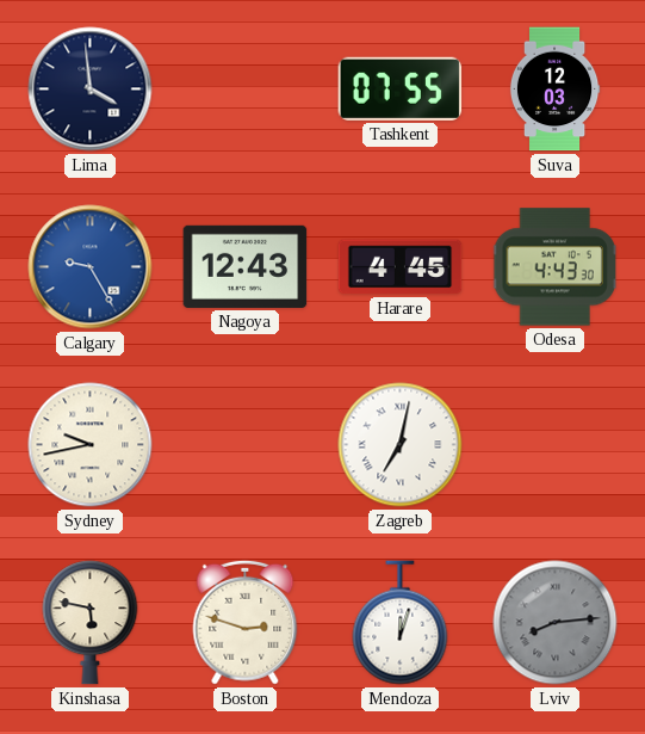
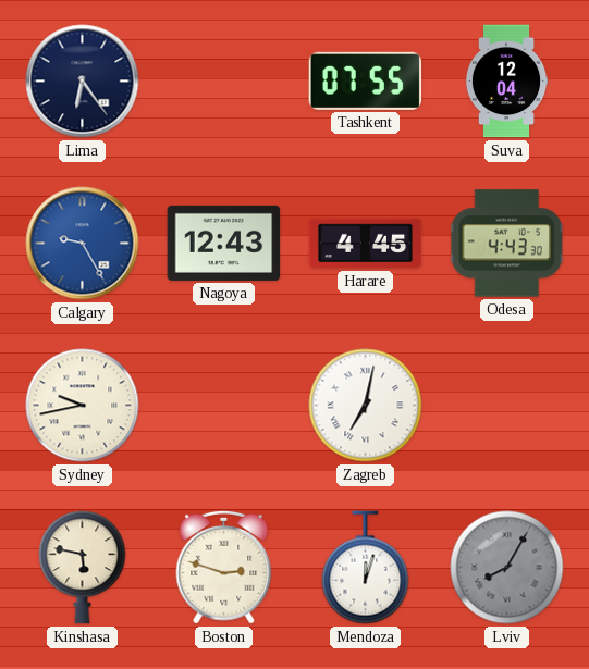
Lima: 3:59 -> 6:24 (83, 82)
Suva: 12:03 -> 12:04 (506, 82)
Lviv: 8:14 -> 8:05 (507, 568)
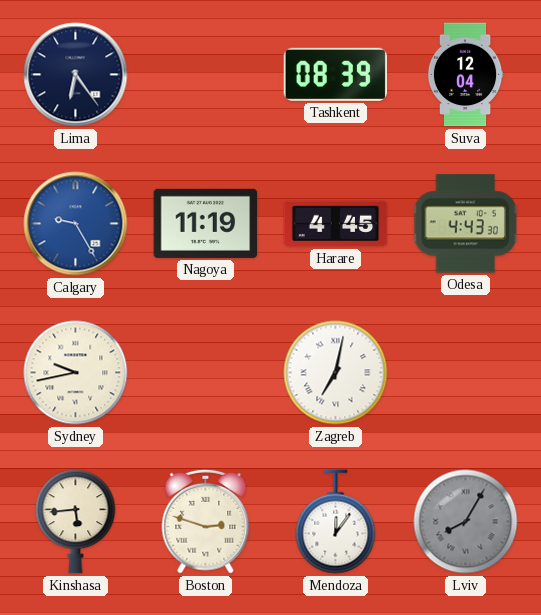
Tashkent: 07:55 -> 08:39 (336, 74)
Nagoya: 12:43 -> 11:19 (206, 223)
Kinshasa: 5:47 -> 5:44 (76, 522)
Mendoza: 12:03 -> 12:06 (336, 522)
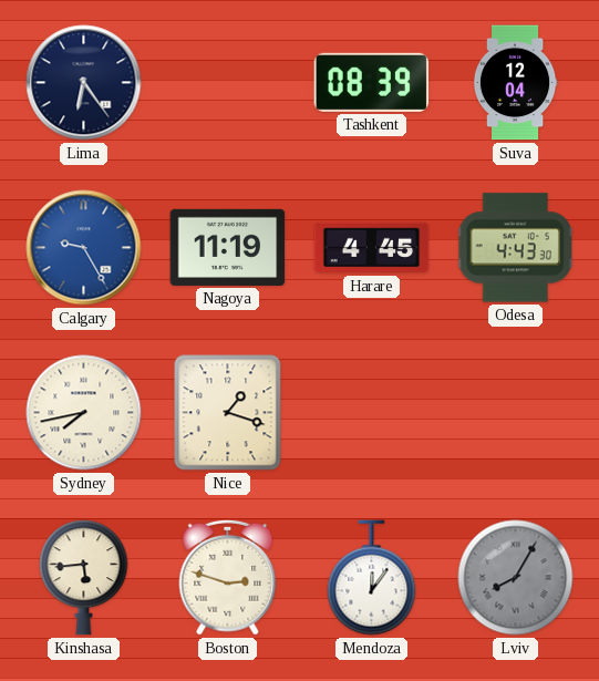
Sydney: 9:43 -> 7:43 (84, 413)
Nice: none -> 1:18 (228, 413)
Zagreb: 7:02 -> none (336, 373)
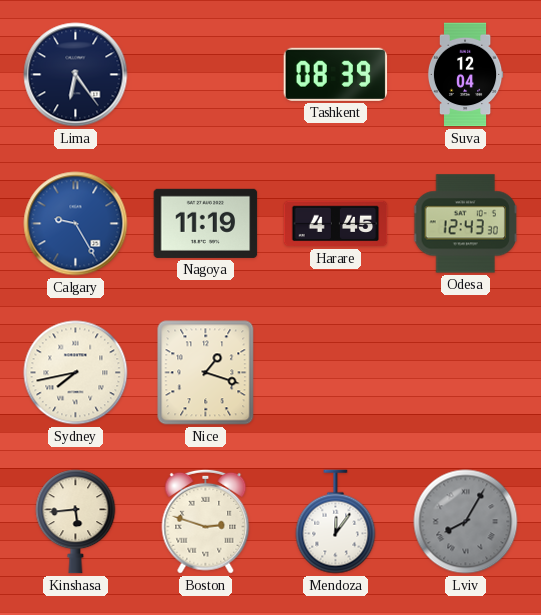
Odesa: 4:43 -> 12:43 (465, 224)
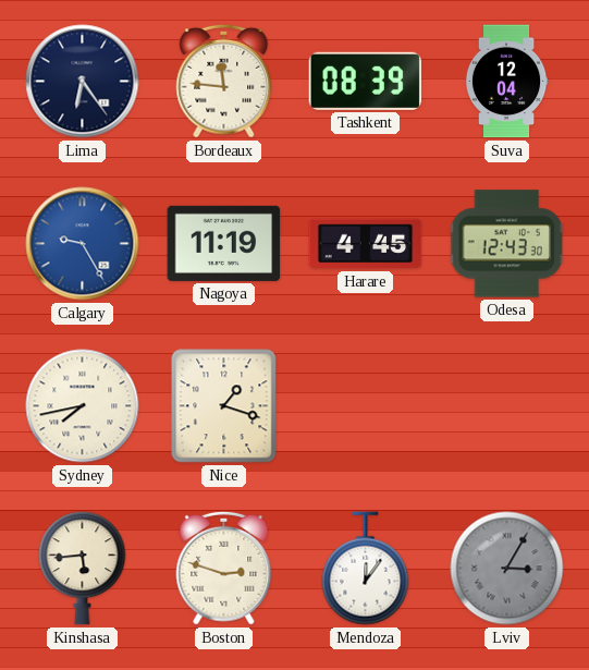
Bordeaux: none -> 11:46 (224, 81)
Lviv: 8:05 -> 3:05 (507, 569)
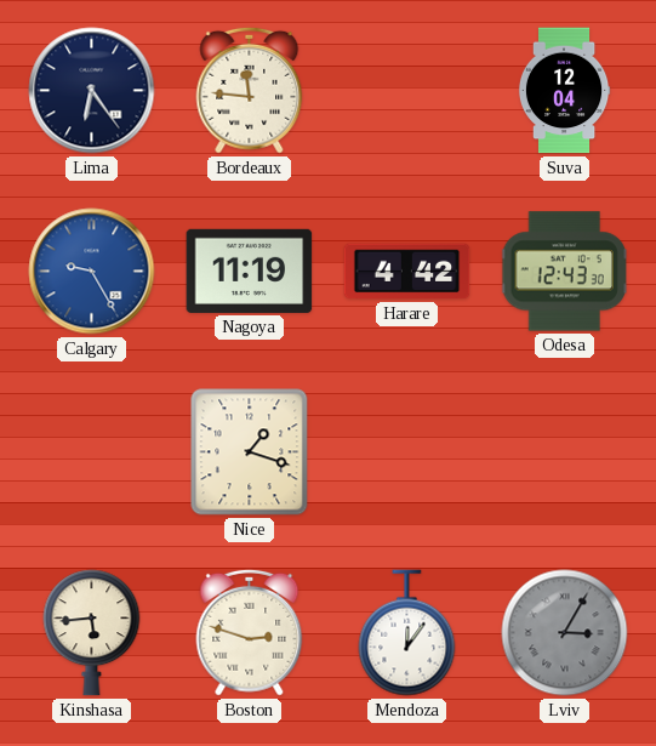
Tashkent: 08:39 -> none (366, 81)
Harare: 4:45 -> 4:42 (407, 272)
Sydney: 7:43 -> none (83, 406)
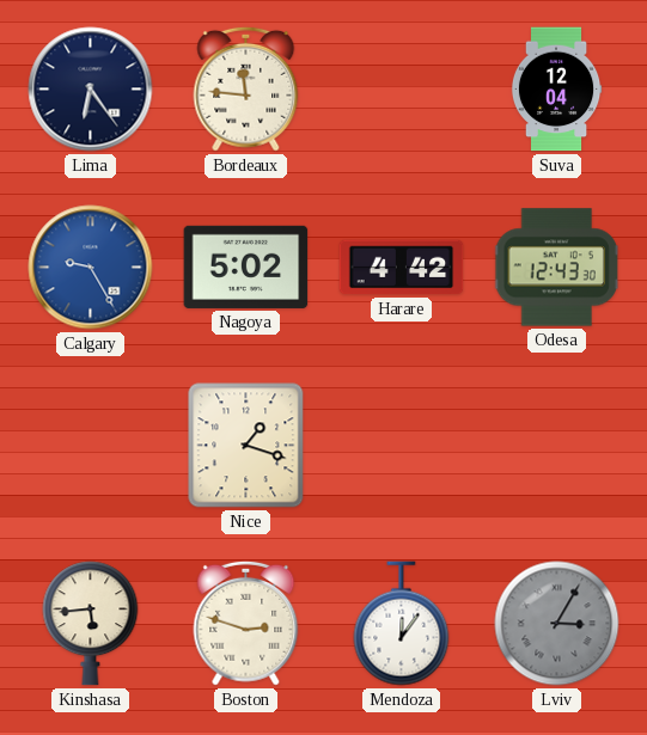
Nagoya: 11:19 -> 5:02 (246, 267)
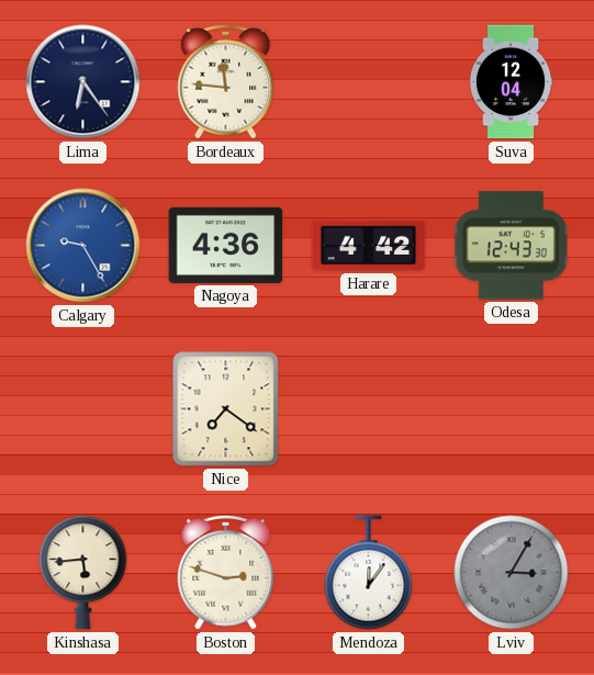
Nagoya: 5:02 -> 4:36 (226, 245)
Nice: 1:18 -> 7:21 (226, 409)
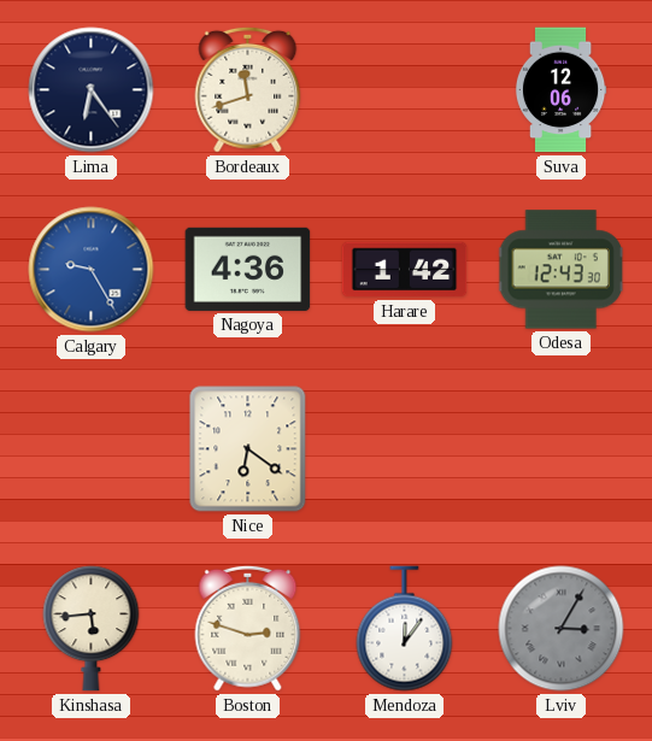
Bordeaux: 11:46 -> 11:42 (248, 89)
Suva: 12:04 -> 12:06 (560, 90)
Harare: 4:42 -> 1:42 (405, 270)
Nice: 7:21 -> 6:21 (248, 449)
